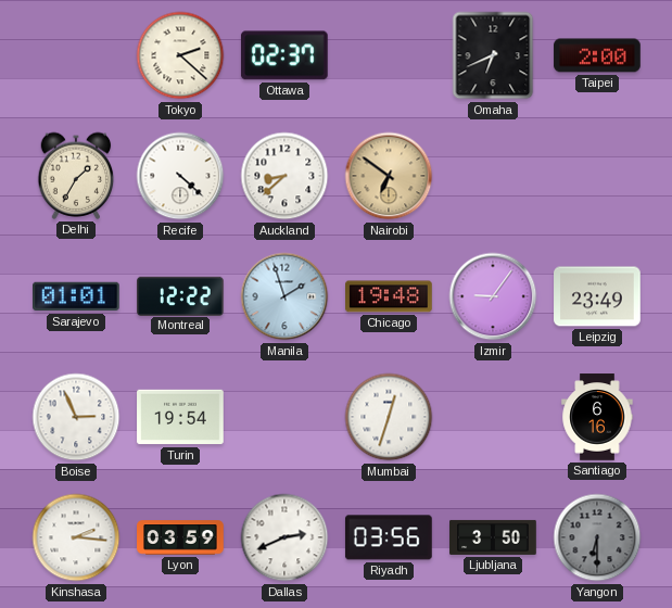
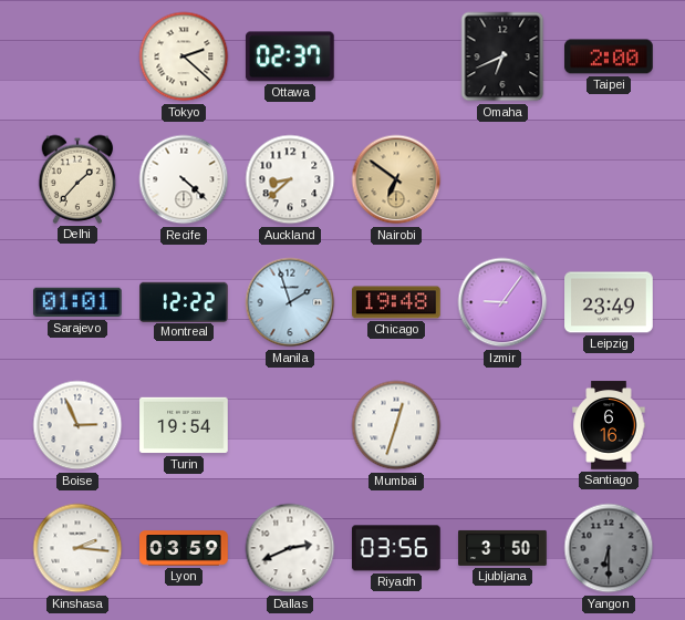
Delhi: 1:35 -> 1:37 (77, 179)
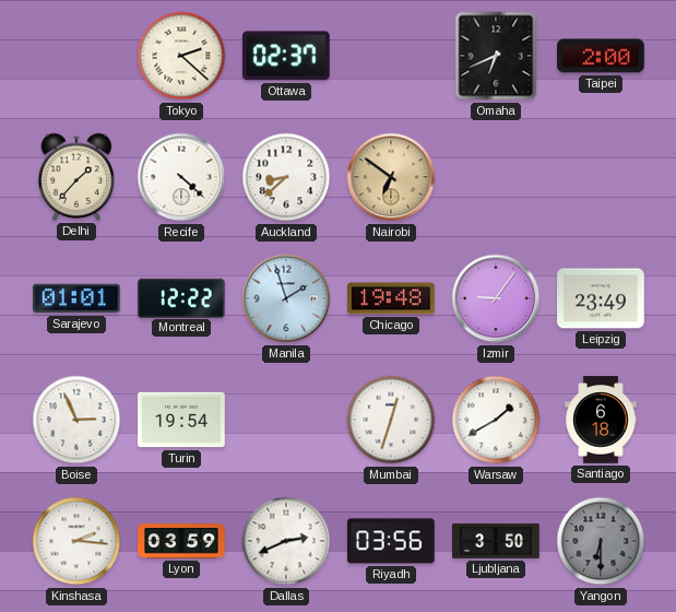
Warsaw: none -> 1:40 (496, 420)
Santiago: 6:16 -> 6:18 (601, 420)
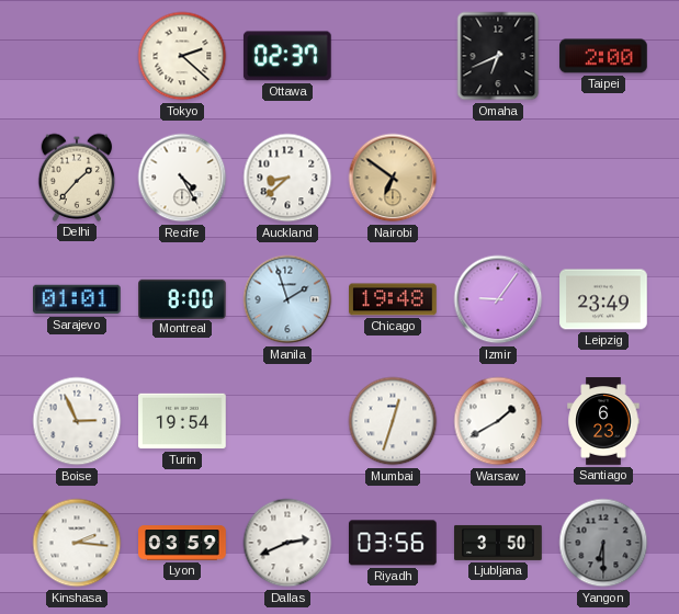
Recife: 4:22 -> 4:25 (182, 178)
Montreal: 12:22 -> 8:00 (183, 298)
Santiago: 6:18 -> 6:23 (603, 421)
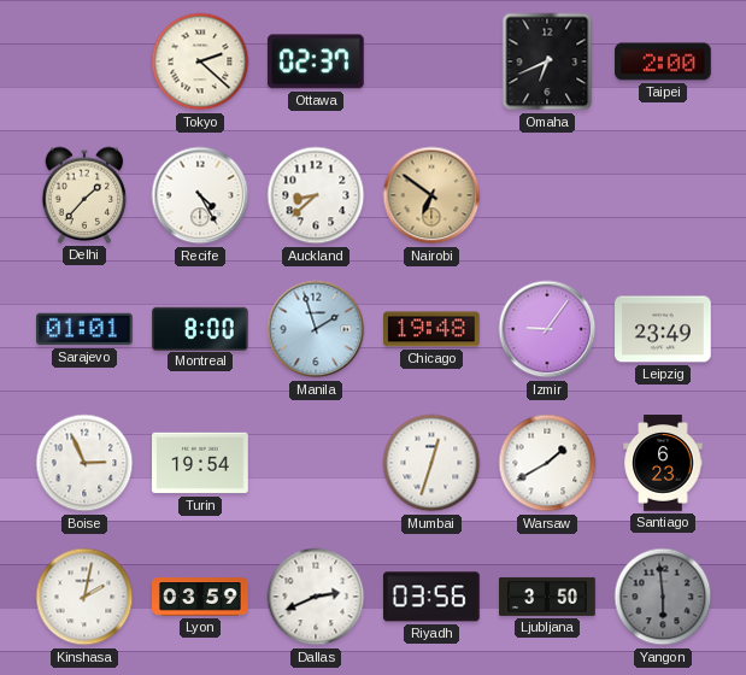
Kinshasa: 2:16 -> 2:02 (84, 597)
Yangon: 6:30 -> 5:59 (663, 597)
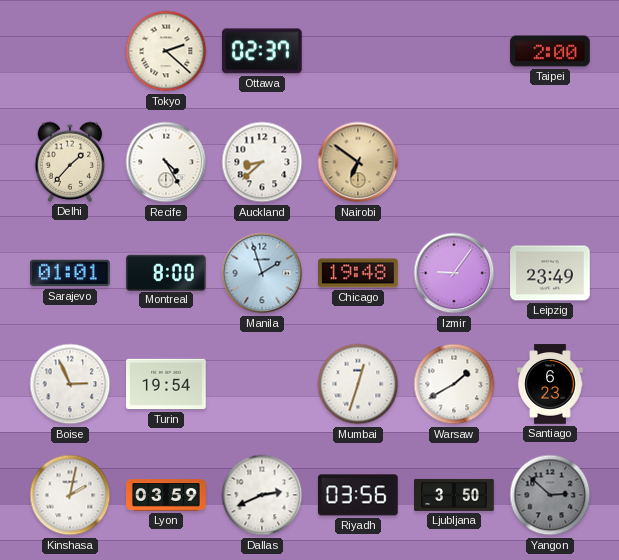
Omaha: 6:41 -> none (547, 61)
Yangon: 5:59 -> 2:52 (550, 495)
